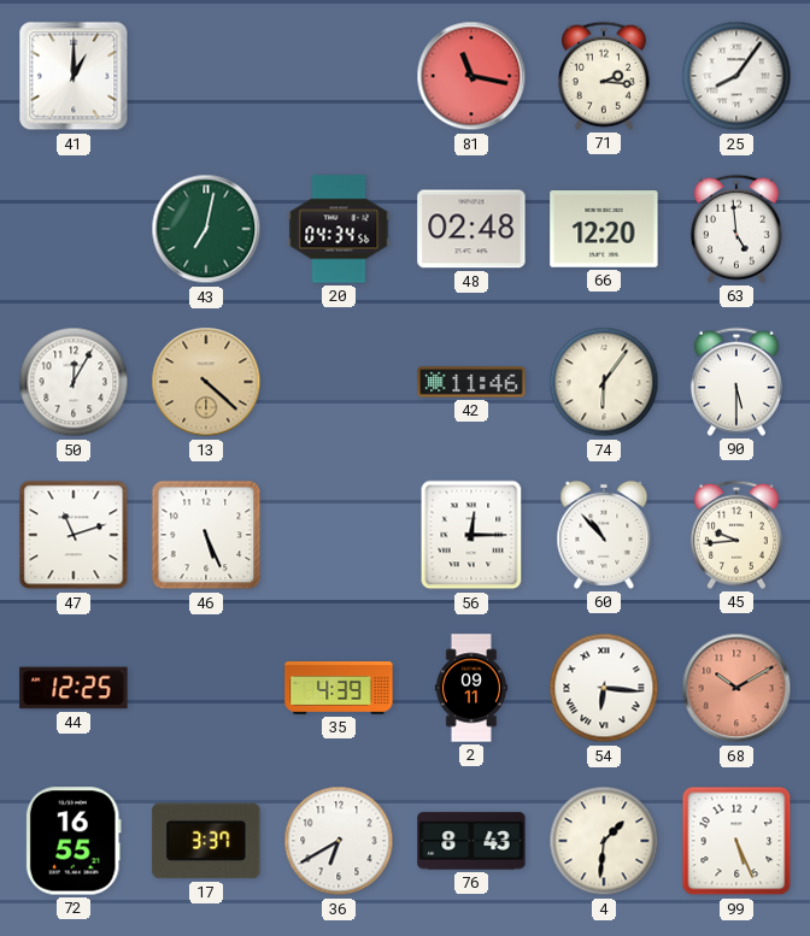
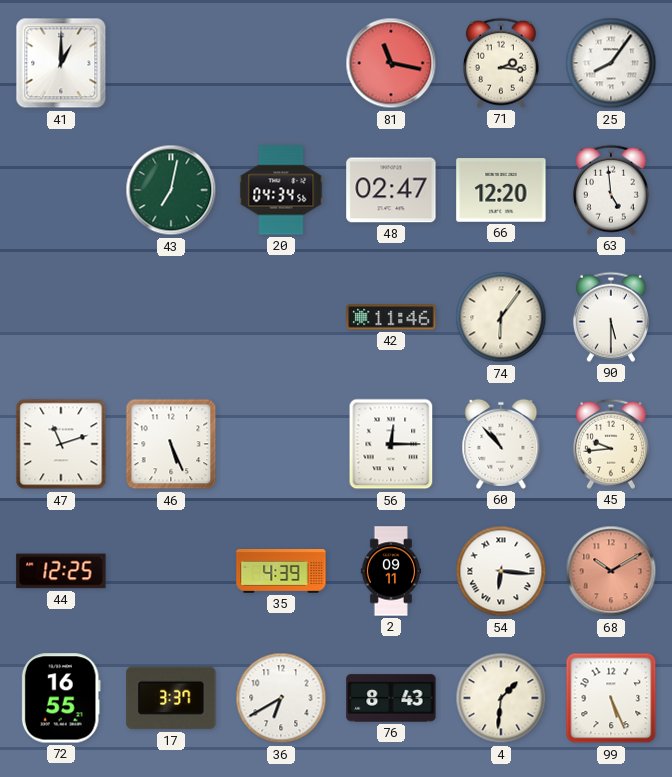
48: 02:48 -> 02:47 (391, 190)
50: 12:05 -> none (74, 382)
13: 4:22 -> none (206, 382)
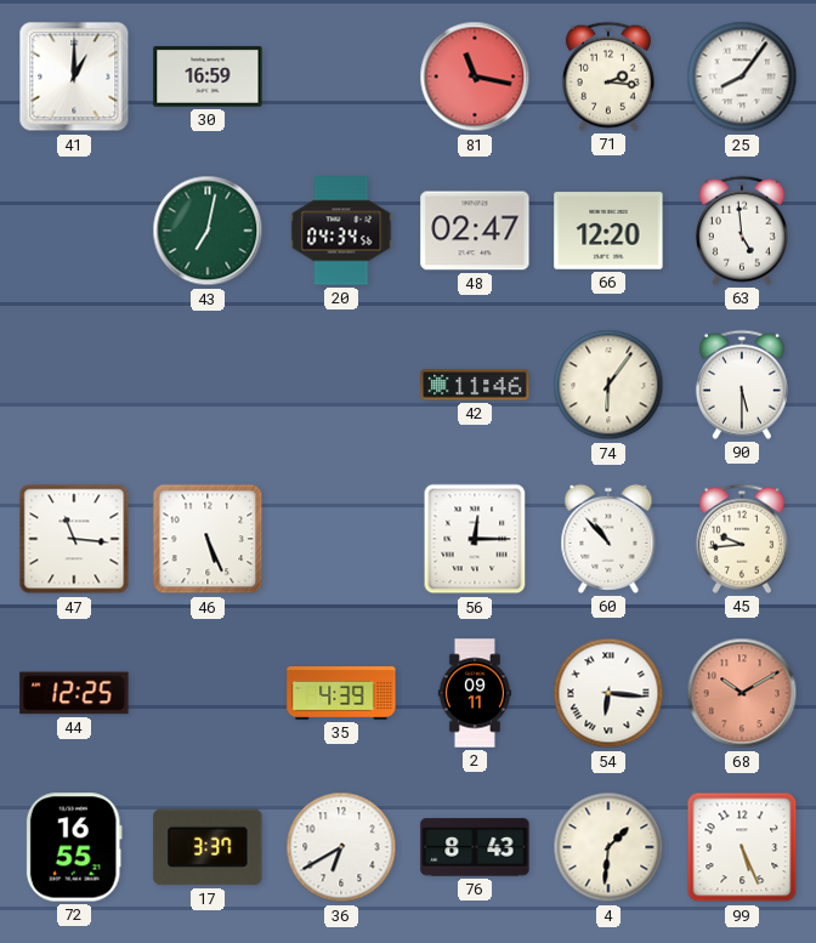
30: none -> 16:59 (208, 78)
47: 11:12 -> 11:16 (74, 539)
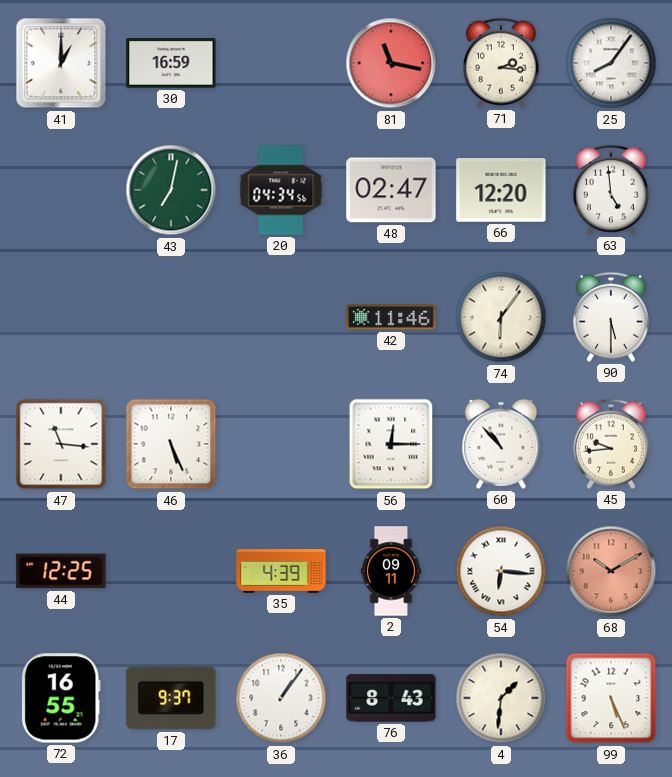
17: 3:37 -> 9:37 (171, 698)
36: 6:40 -> 1:06 (281, 698)
